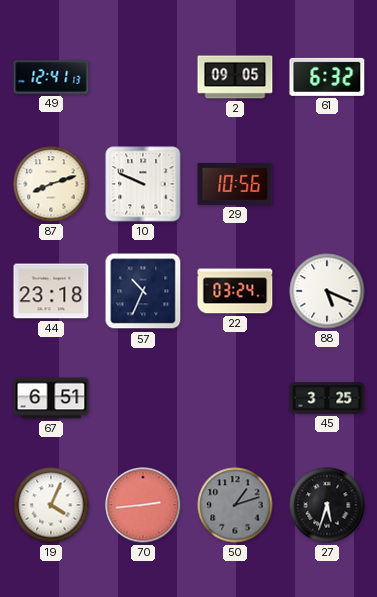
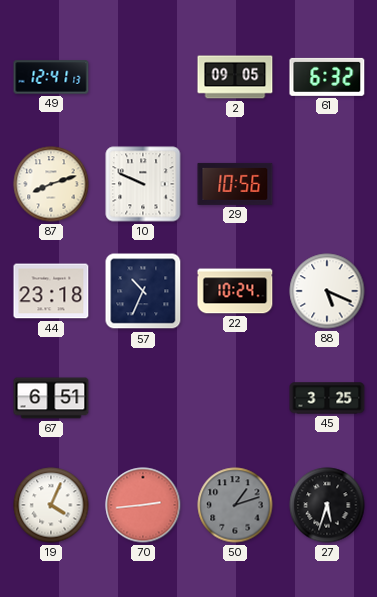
22: 03:24 -> 10:24 (235, 291)
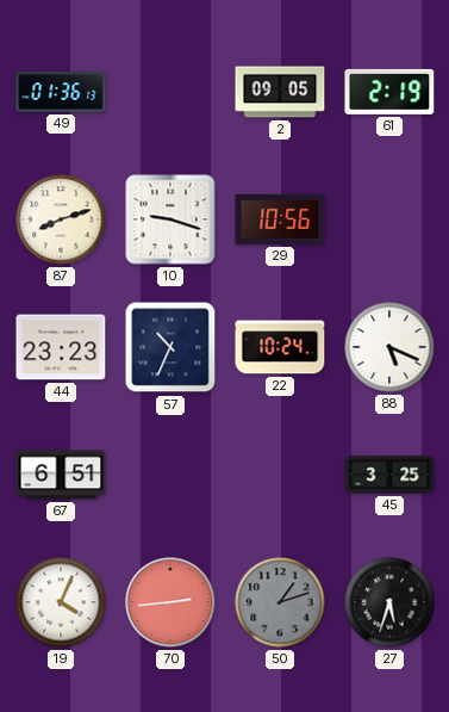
49: 12:41 -> 01:36 (61, 92)
61: 6:32 -> 2:19 (389, 92)
10: 9:49 -> 9:18 (170, 219)
44: 23:18 -> 23:23 (61, 347)
